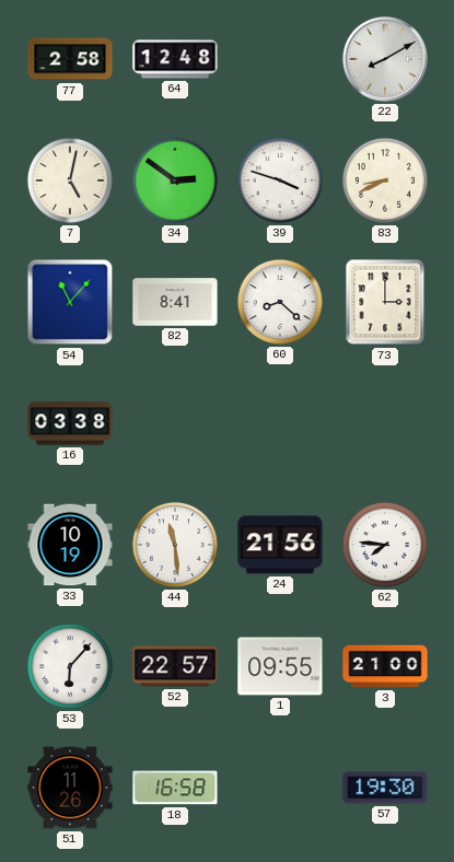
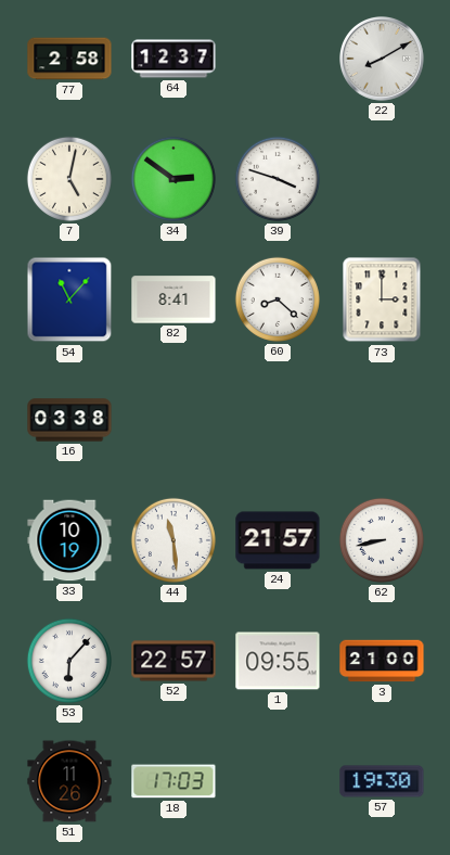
64: 12:48 -> 12:37 (173, 59)
83: 8:41 -> none (385, 180)
24: 21:56 -> 21:57 (278, 540)
62: 7:46 -> 8:43 (382, 540)
18: 16:58 -> 17:03 (173, 781)
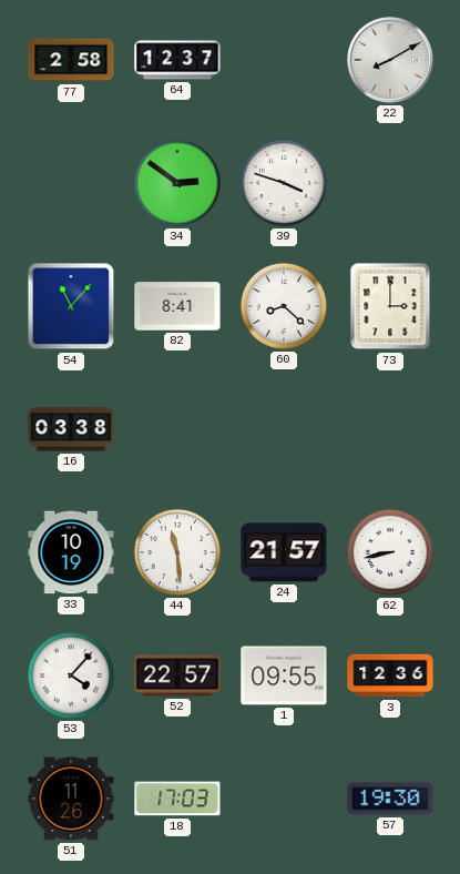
7: 5:02 -> none (69, 179)
53: 6:07 -> 4:07 (71, 675)
3: 21:00 -> 12:36 (390, 675)
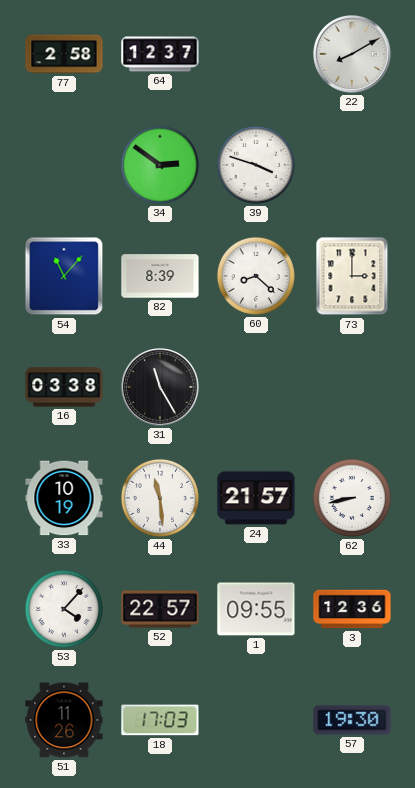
82: 8:41 -> 8:39 (160, 276)
31: none -> 11:25 (161, 388)
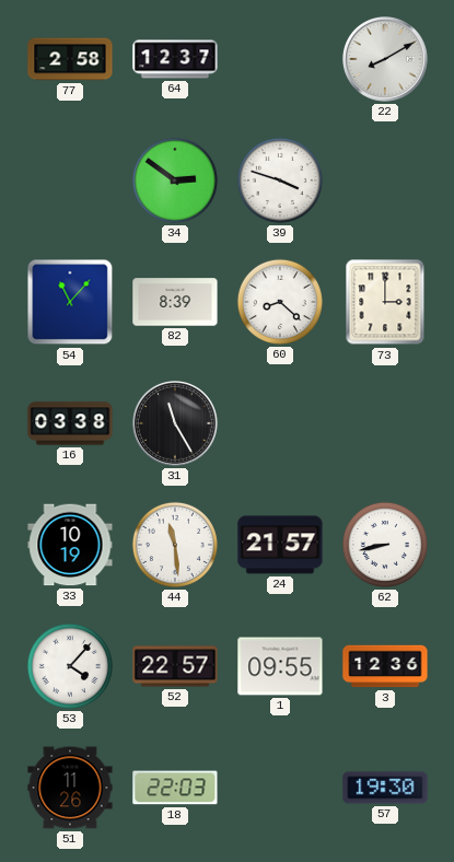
18: 17:03 -> 22:03 (175, 788)
